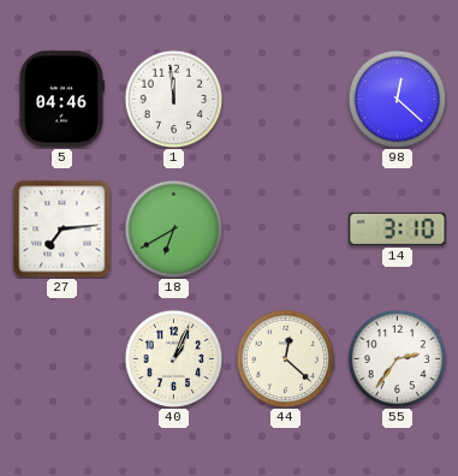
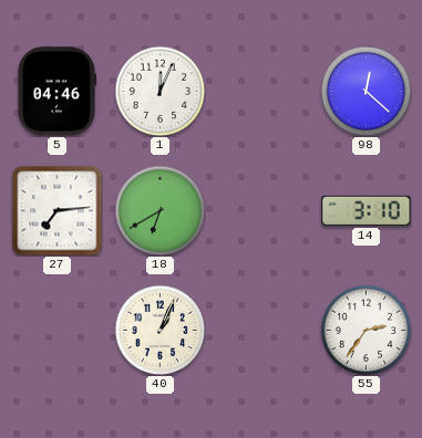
1: 11:59 -> 12:04 (159, 91)
44: 12:22 -> none (285, 358)
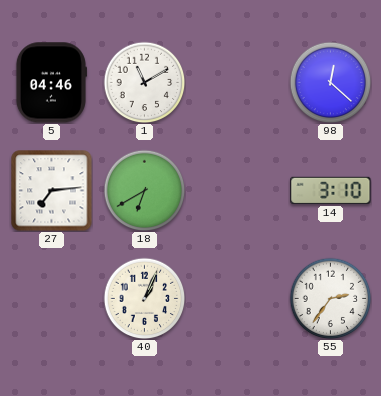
1: 12:04 -> 11:10 (144, 82)
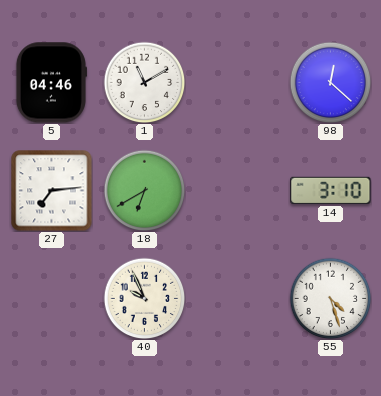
40: 1:04 -> 9:56 (144, 298)
55: 2:36 -> 4:27 (330, 298)
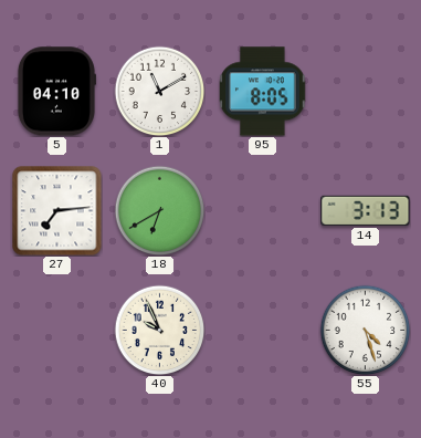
5: 04:46 -> 04:10 (56, 92)
95: none -> 8:05 (263, 92)
98: 12:22 -> none (330, 82)
14: 3:10 -> 3:13 (366, 210)
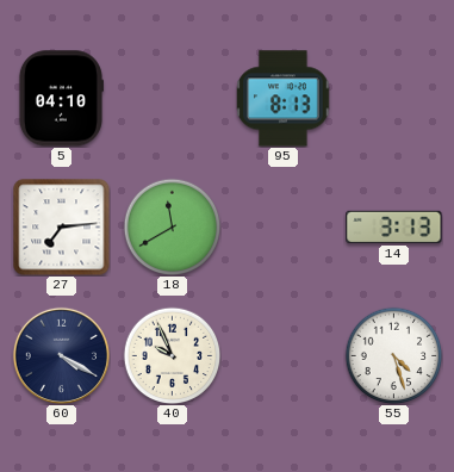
1: 11:10 -> none (159, 91)
95: 8:05 -> 8:13 (284, 99)
18: 6:40 -> 11:40 (172, 226)
60: none -> 4:20 (61, 355)
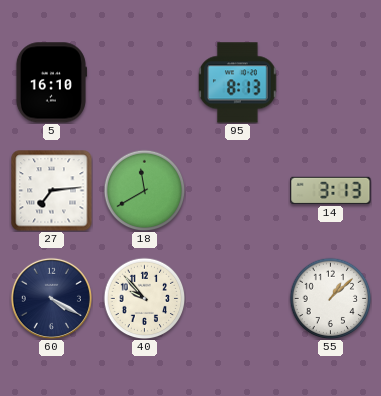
5: 04:10 -> 16:10 (51, 83)
40: 9:56 -> 9:53 (144, 298)
55: 4:27 -> 1:08 (330, 298)
